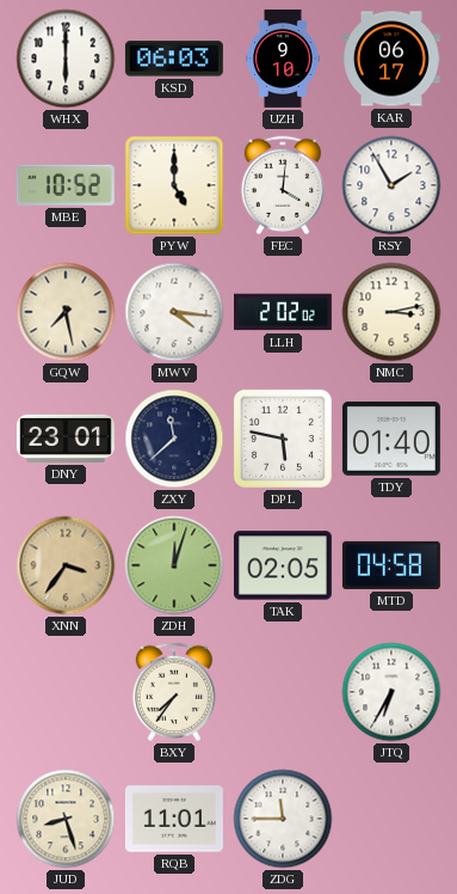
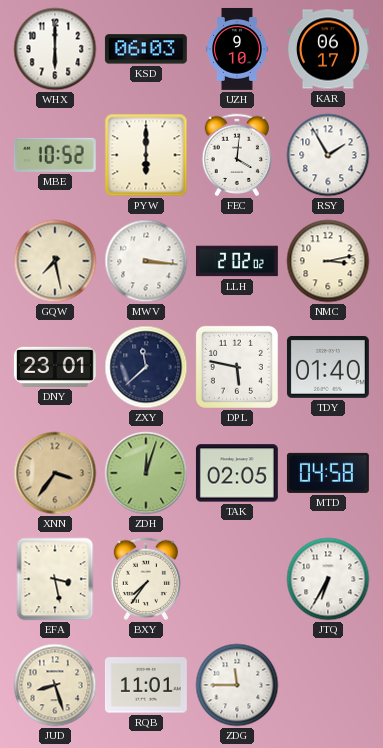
PYW: 5:00 -> 6:00 (146, 155)
MWV: 4:16 -> 3:16 (146, 261)
EFA: none -> 3:28 (55, 579)
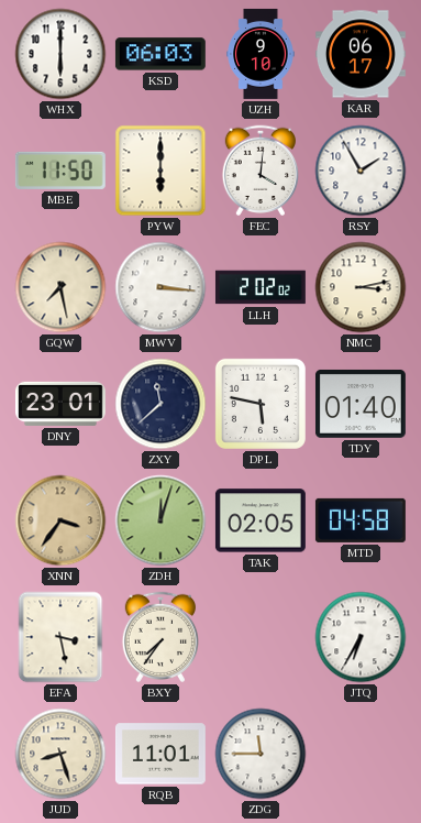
MBE: 10:52 -> 11:50 (60, 171)
